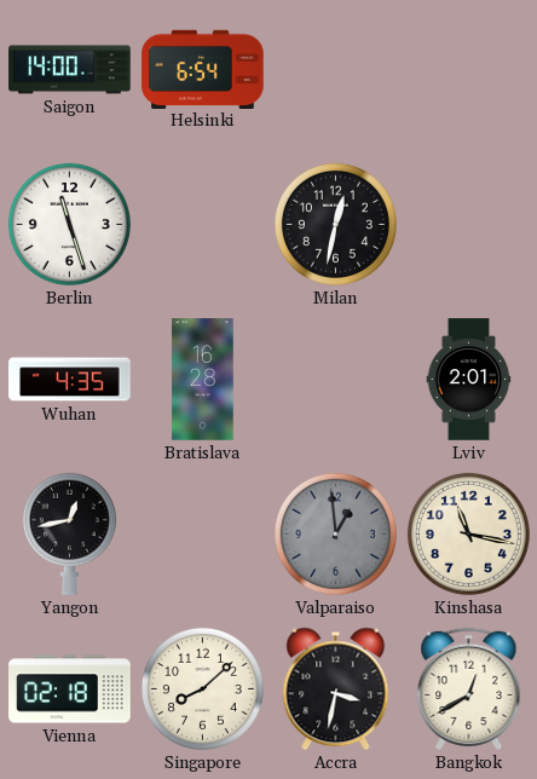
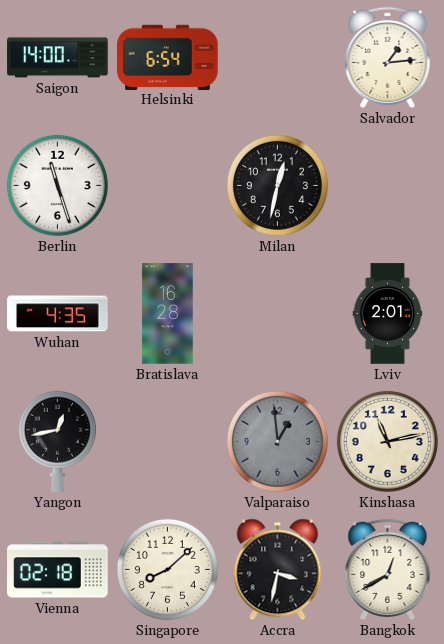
Salvador: none -> 1:14 (388, 57)
Kinshasa: 11:17 -> 11:13 (387, 441)
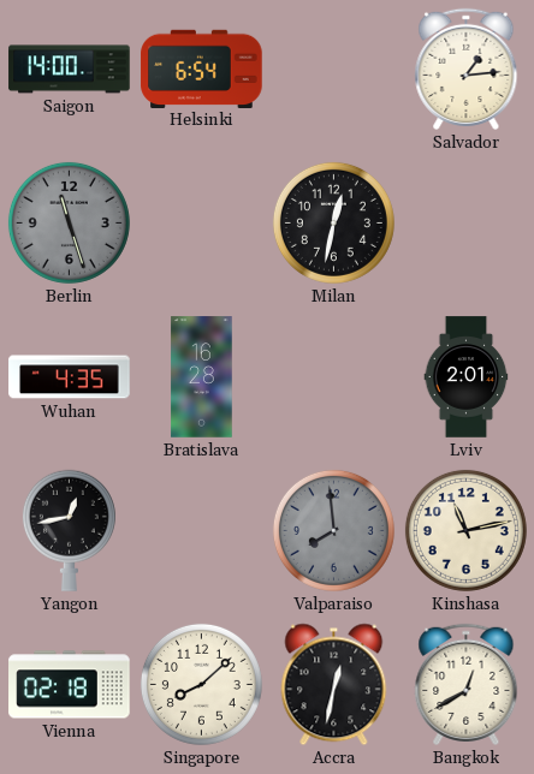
Berlin dial: white -> grey (69, 222)
Valparaiso: 12:59 -> 7:59 (333, 530)
Accra: 3:32 -> 12:32 (334, 685)
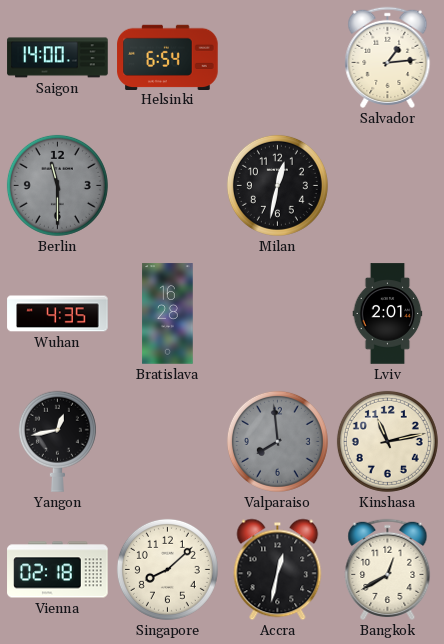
Berlin: 11:27 -> 11:30 (57, 185)
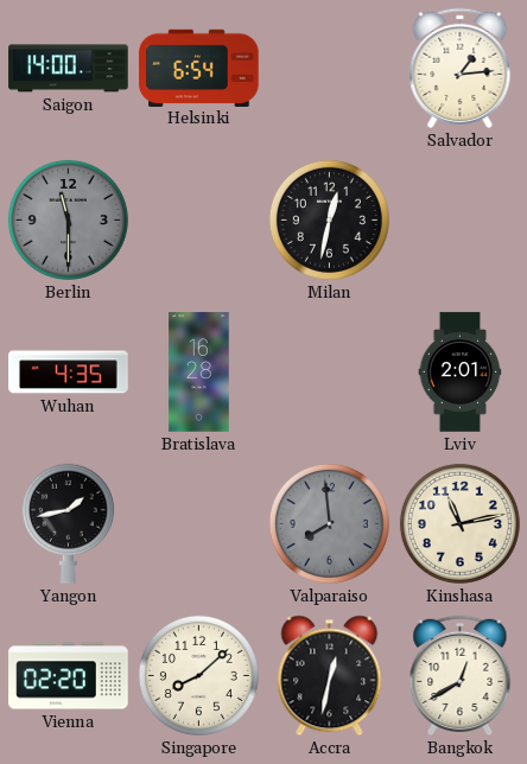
Yangon: 12:43 -> 1:43 (68, 523)
Vienna: 02:18 -> 02:20 (69, 676)
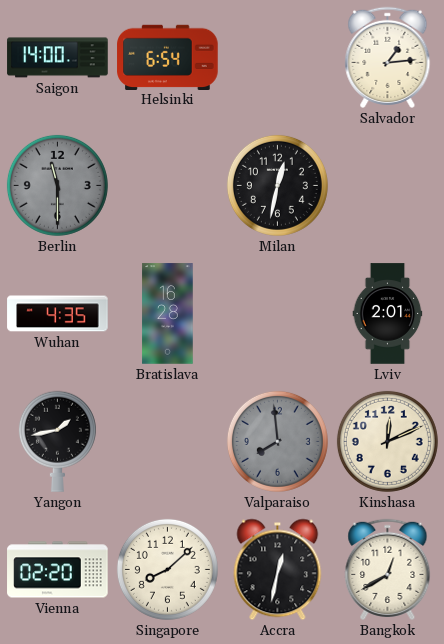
Kinshasa: 11:13 -> 12:11 (387, 441)
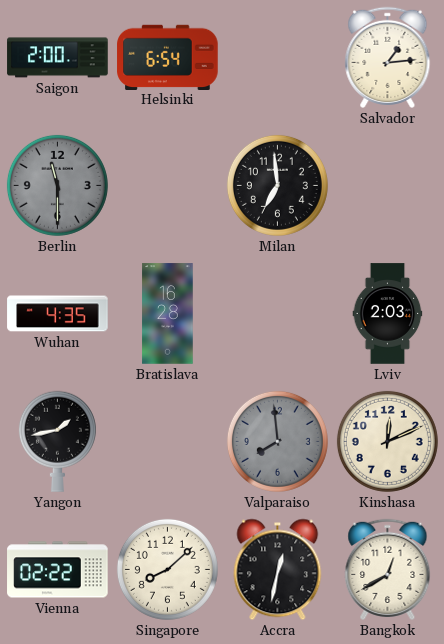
Saigon: 14:00 -> 2:00 (58, 58)
Milan: 12:32 -> 6:59 (277, 185)
Lviv: 2:01 -> 2:03 (388, 314)
Vienna: 02:20 -> 02:22 (58, 570)
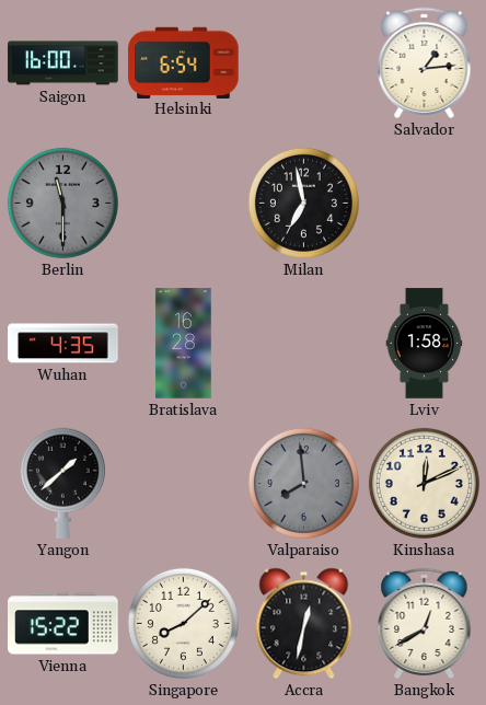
Saigon: 2:00 -> 16:00 (63, 63)
Milan: 6:59 -> 6:58 (303, 203)
Lviv: 2:03 -> 1:58 (425, 344)
Yangon: 1:43 -> 1:38 (62, 483)
Vienna: 02:22 -> 15:22 (63, 624)
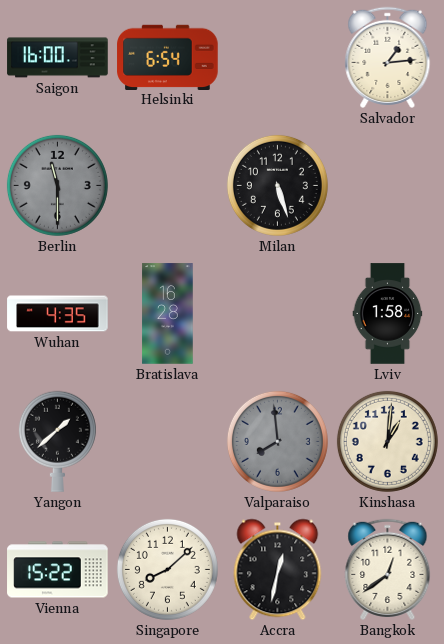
Milan: 6:58 -> 5:27 (277, 185)
Kinshasa: 12:11 -> 1:01 (387, 441)
Bangkok: 12:40 -> 12:39 (388, 569)
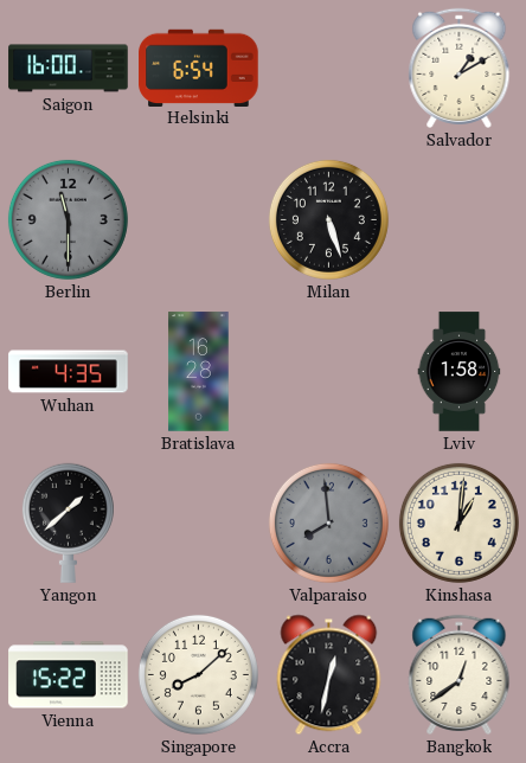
Salvador: 1:14 -> 1:10 (460, 68)
